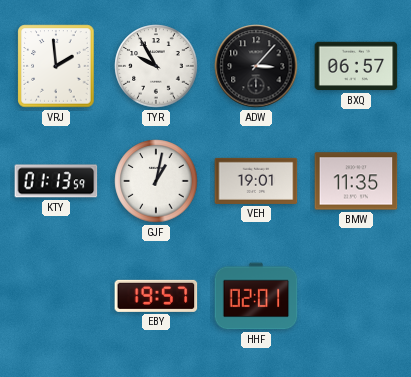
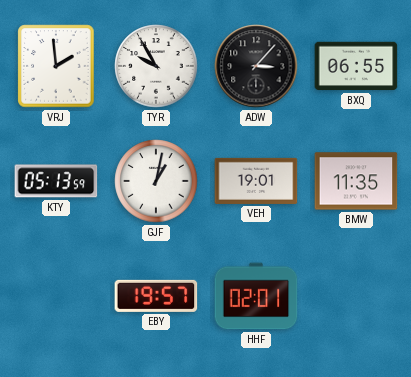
BXQ: 06:57 -> 06:55 (356, 66)
KTY: 01:13 -> 05:13 (56, 181)
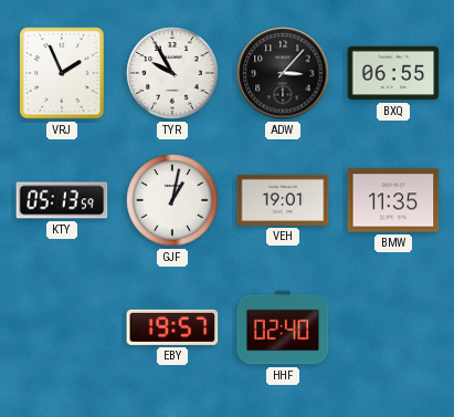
VRJ: 1:59 -> 1:56 (62, 73)
HHF: 02:01 -> 02:40 (283, 327)
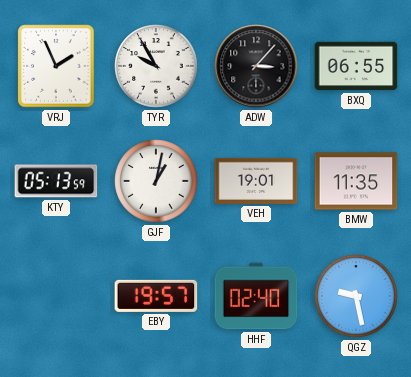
QGZ: none -> 9:28 (356, 296)
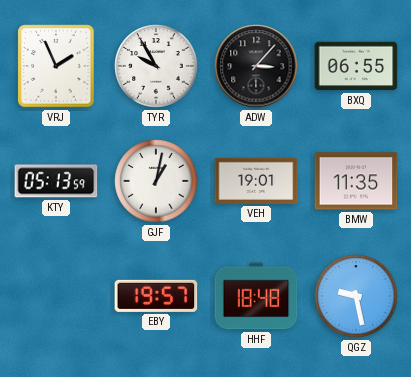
HHF: 02:40 -> 18:48 (256, 296)
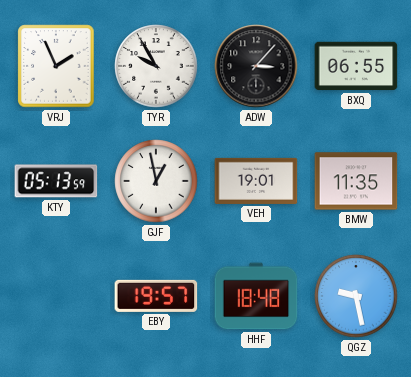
GJF: 1:02 -> 12:58 (156, 181)
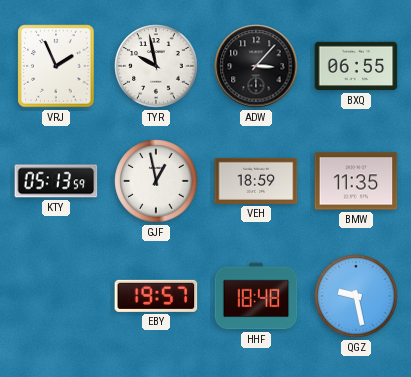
TYR: 9:55 -> 9:58 (156, 66)
VEH: 19:01 -> 18:59 (256, 181)
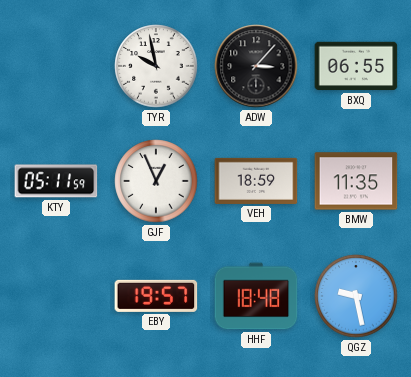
VRJ: 1:56 -> none (56, 66)
KTY: 05:13 -> 05:11 (56, 181)
GJF: 12:58 -> 12:56 (156, 181)
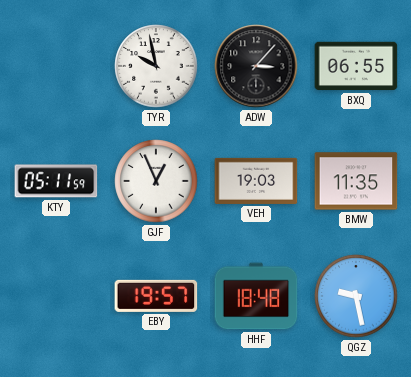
VEH: 18:59 -> 19:03 (256, 181)
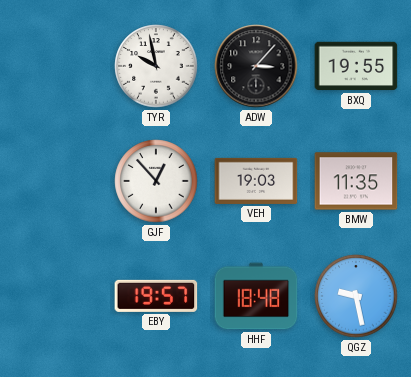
BXQ: 06:55 -> 19:55 (356, 66)
KTY: 05:11 -> none (56, 181)
GJF: 12:56 -> 12:53 (156, 181)
